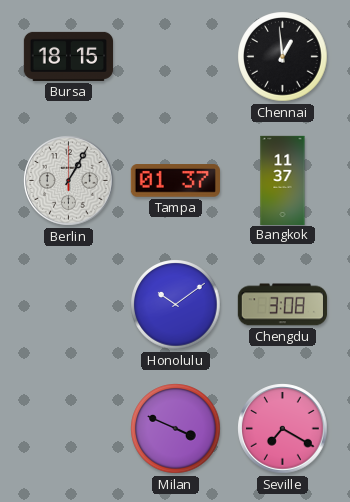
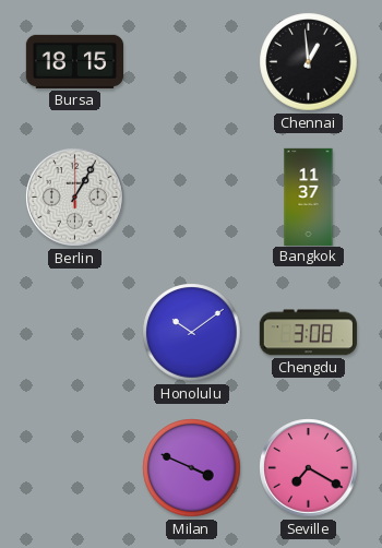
Tampa: 01:37 -> none (175, 181)
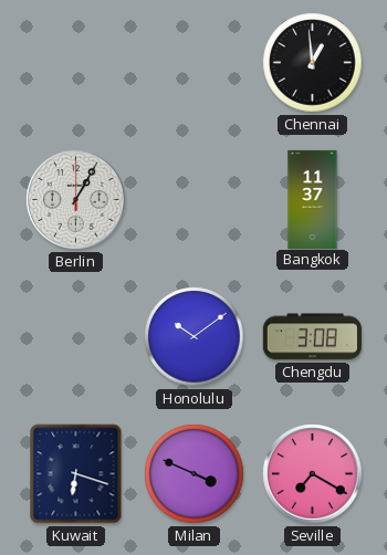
Bursa: 18:15 -> none (74, 61)
Kuwait: none -> 6:18 (76, 474)
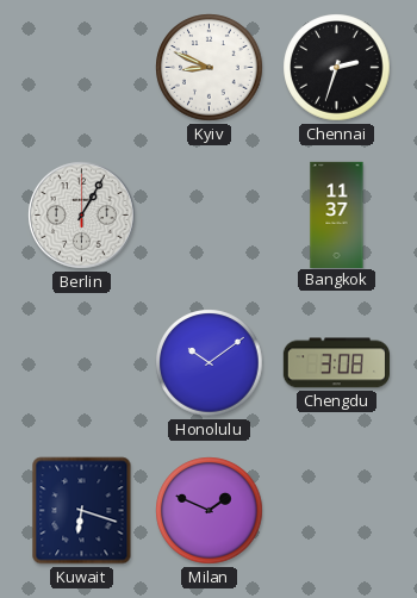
Kyiv: none -> 8:49 (210, 68)
Chennai: 12:59 -> 2:33 (337, 68)
Milan: 3:49 -> 1:49 (210, 511)
Seville: 7:20 -> none (313, 474)
